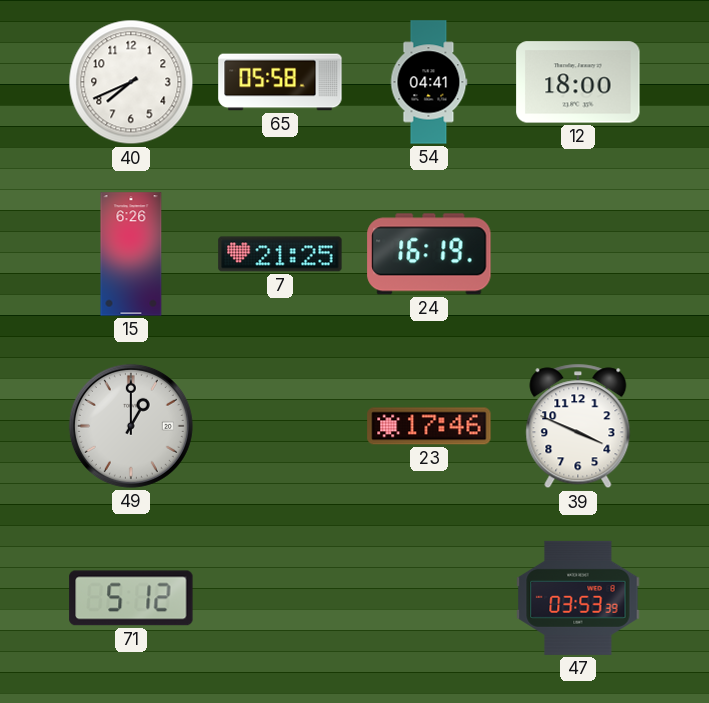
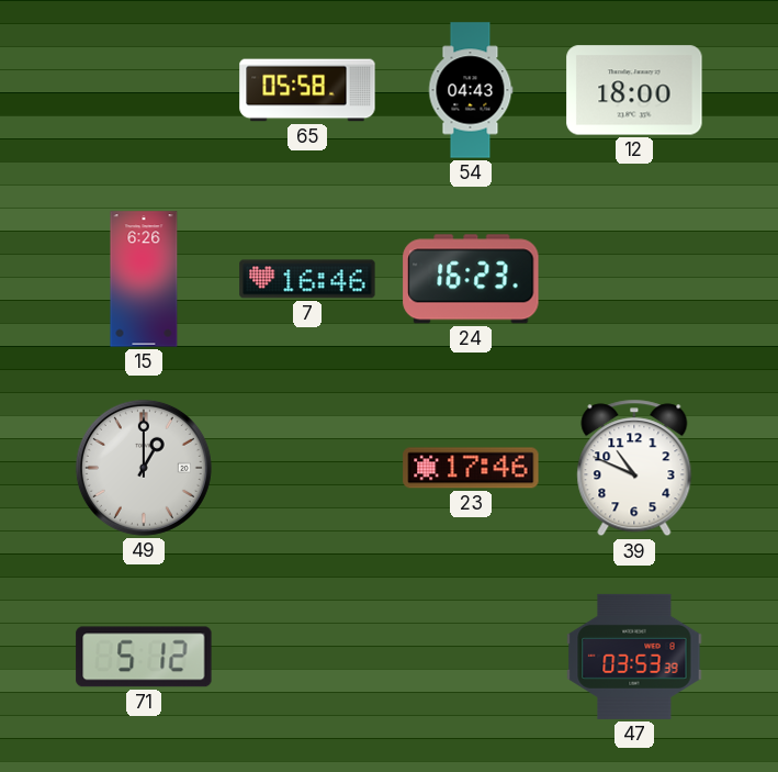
40: 7:41 -> none (131, 82)
54: 04:41 -> 04:43 (471, 90)
7: 21:25 -> 16:46 (307, 279)
24: 16:19 -> 16:23 (471, 279)
39: 3:49 -> 10:49 (634, 468)
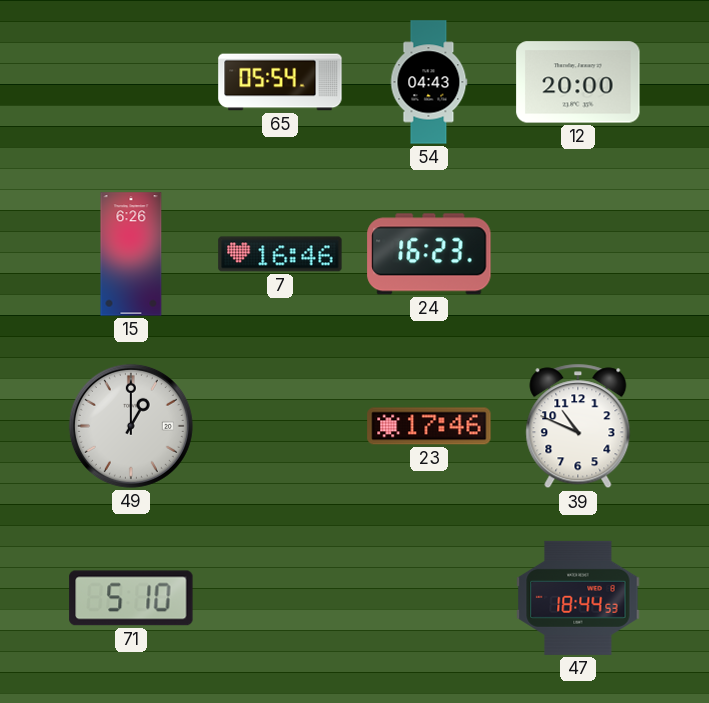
65: 05:58 -> 05:54 (280, 82)
12: 18:00 -> 20:00 (578, 82)
71: 5:12 -> 5:10 (131, 598)
47: 03:53 -> 18:44 (578, 598)
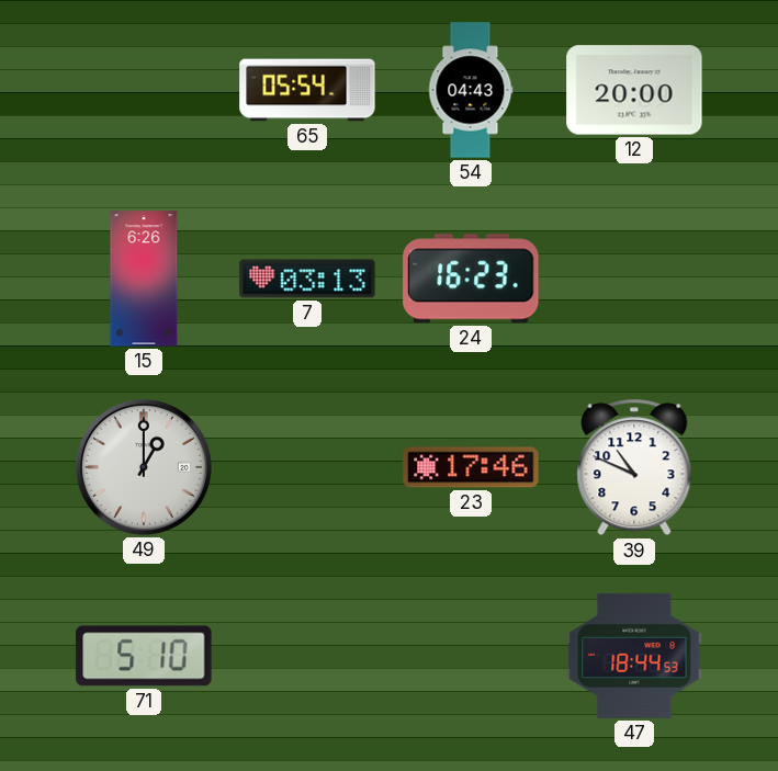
7: 16:46 -> 03:13 (307, 279)
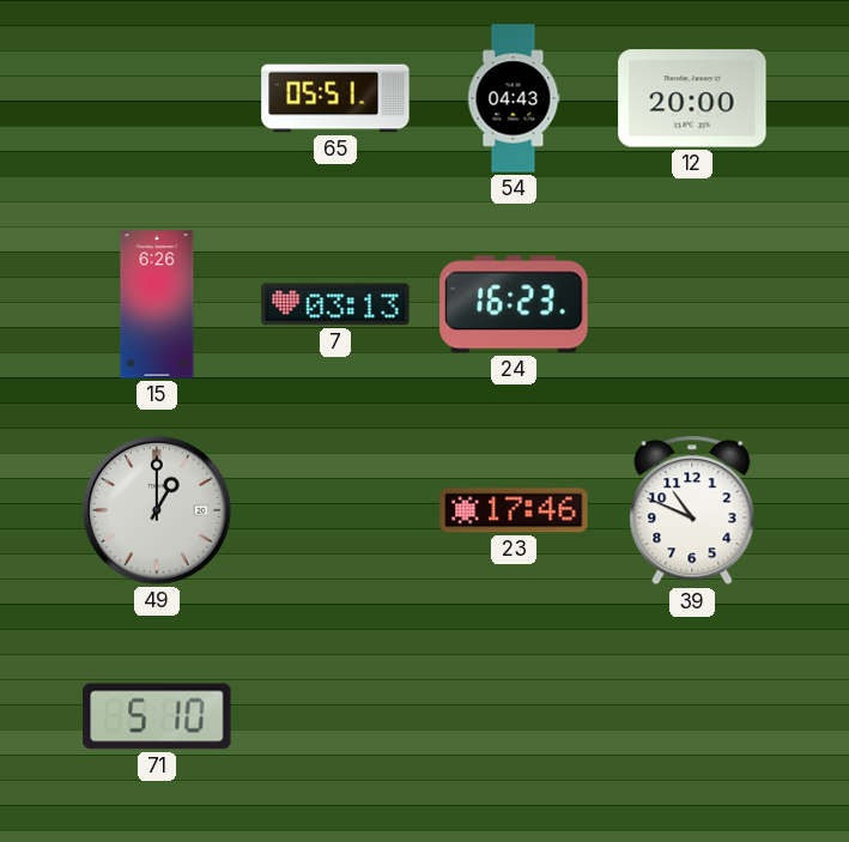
65: 05:54 -> 05:51 (335, 98)
47: 18:44 -> none (634, 656)
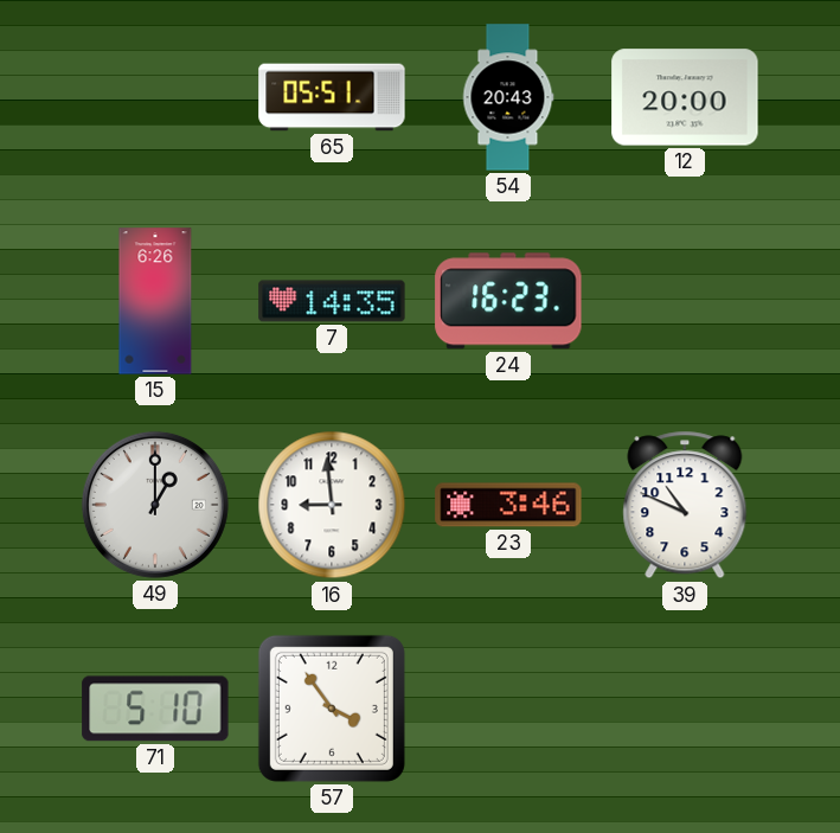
54: 04:43 -> 20:43 (508, 97)
7: 03:13 -> 14:35 (332, 301)
16: none -> 8:59 (332, 505)
23: 17:46 -> 3:46 (508, 505)
57: none -> 3:54 (332, 709)
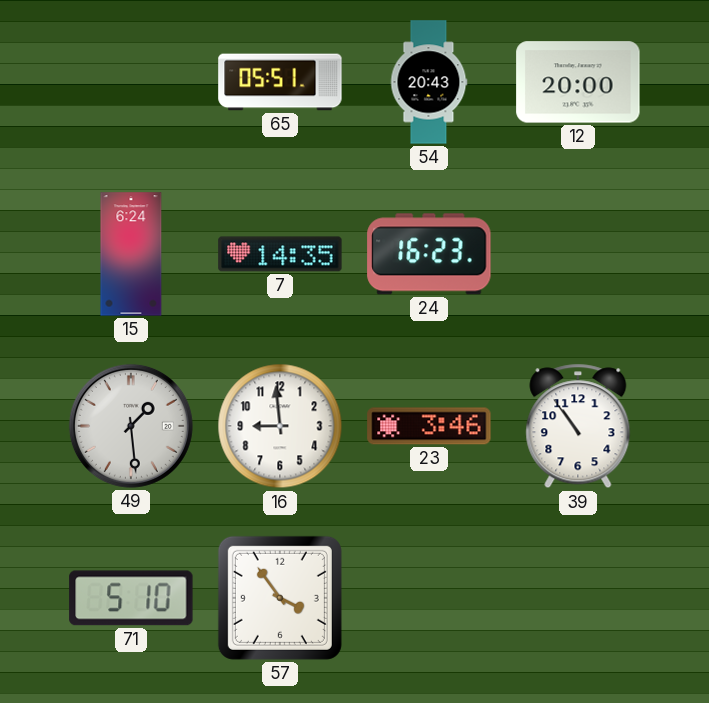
15: 6:26 -> 6:24 (131, 254)
49: 1:00 -> 1:29 (131, 426)
39: 10:49 -> 10:54 (578, 426)
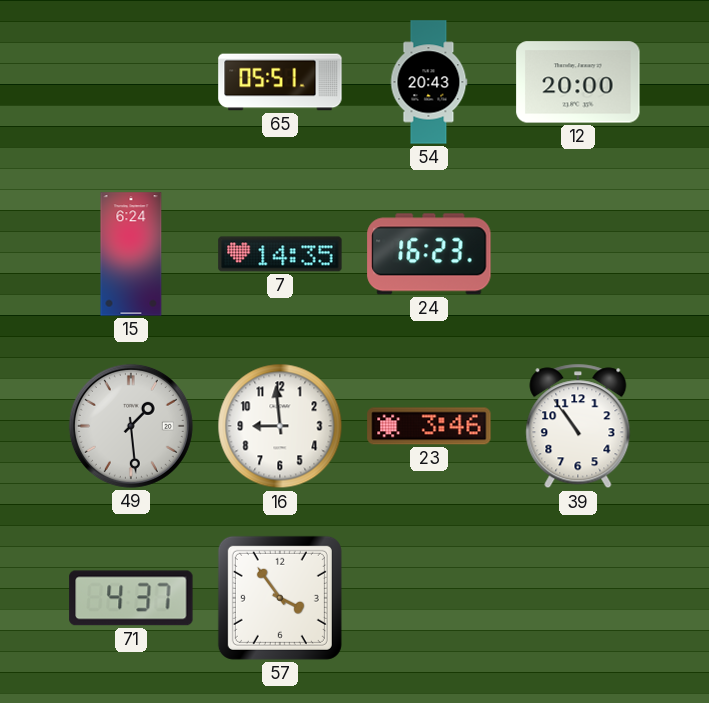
71: 5:10 -> 4:37 (131, 598)
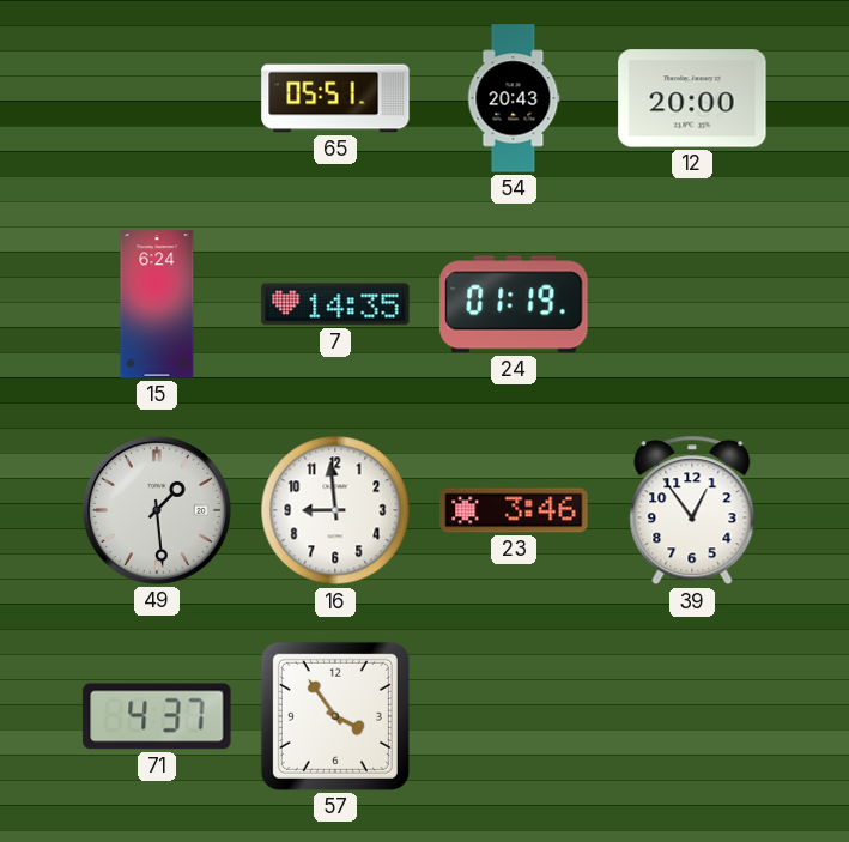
24: 16:23 -> 01:19 (514, 304)
39: 10:54 -> 12:54 (692, 510)
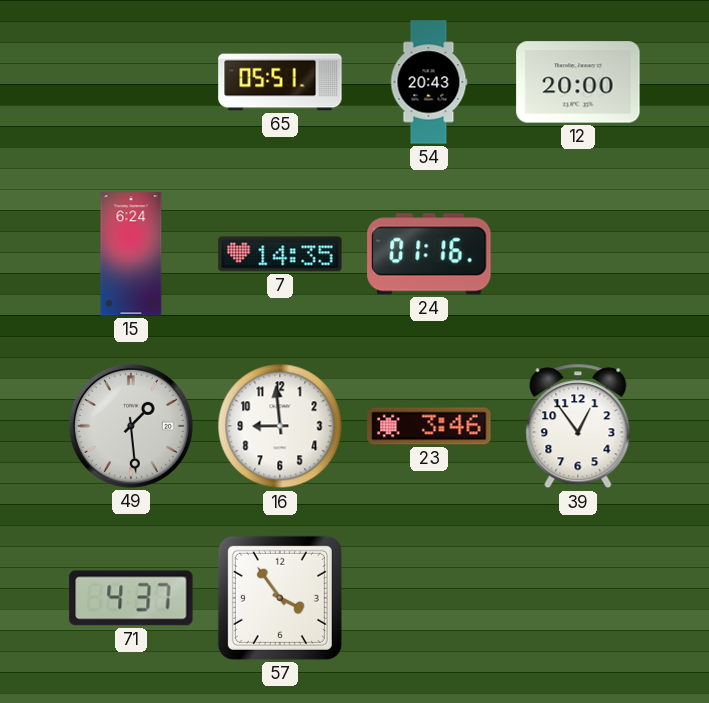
24: 01:19 -> 01:16 (429, 254)
